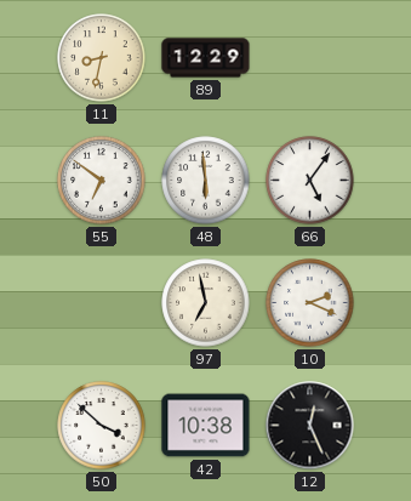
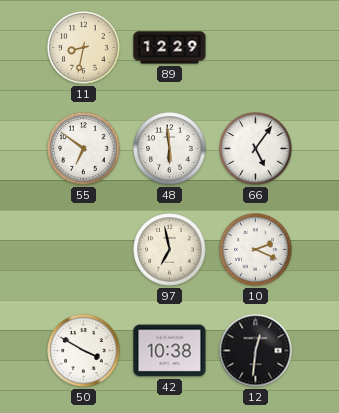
50: 3:52 -> 3:50 (84, 351)
12: 12:26 -> 12:31 (256, 351)
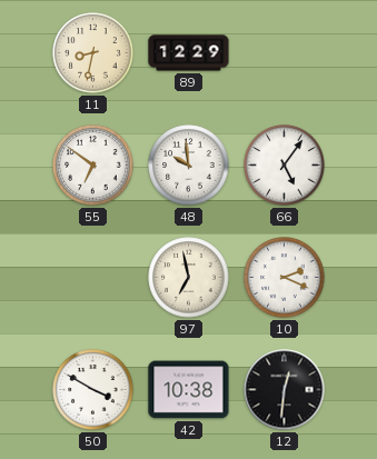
48: 5:59 -> 9:59 (189, 166)
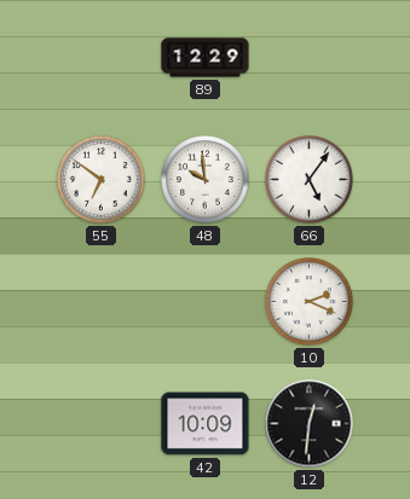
11: 8:32 -> none (93, 53)
97: 6:58 -> none (189, 278)
50: 3:50 -> none (93, 390)
42: 10:38 -> 10:09 (206, 424)
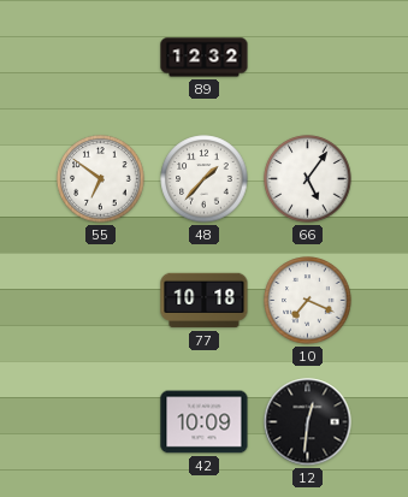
89: 12:29 -> 12:32 (205, 58)
48: 9:59 -> 1:37 (205, 179)
77: none -> 10:18 (205, 301)
10: 2:19 -> 7:19 (308, 301)
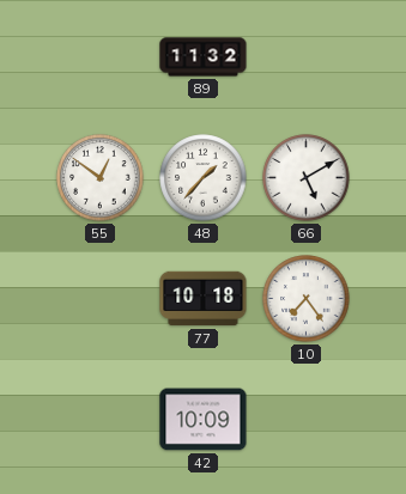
89: 12:32 -> 11:32 (204, 57)
55: 6:51 -> 12:51 (101, 178)
66: 5:06 -> 5:10 (307, 178)
10: 7:19 -> 7:24 (307, 299)
12: 12:31 -> none (308, 422)
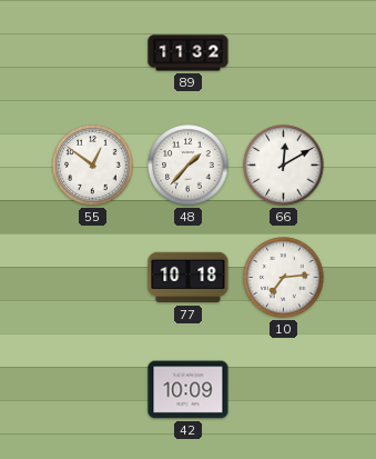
66: 5:10 -> 12:10 (284, 166)
10: 7:24 -> 7:14 (284, 278)
